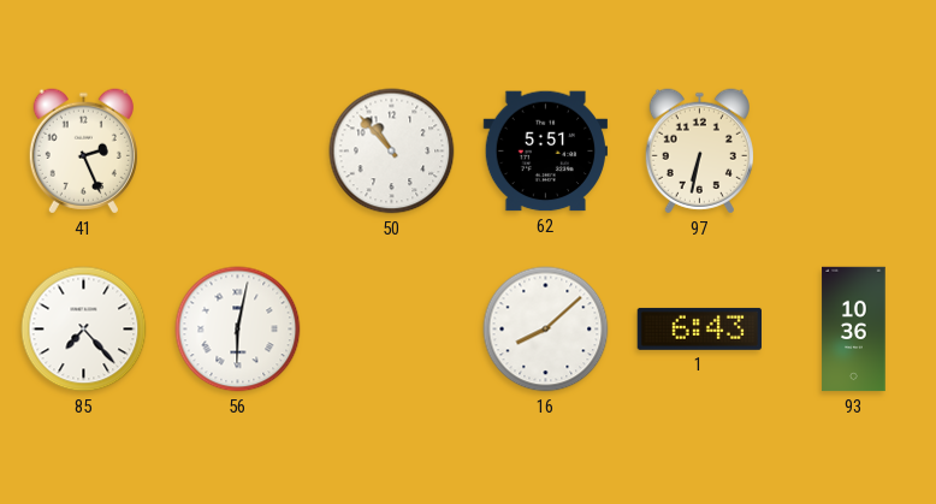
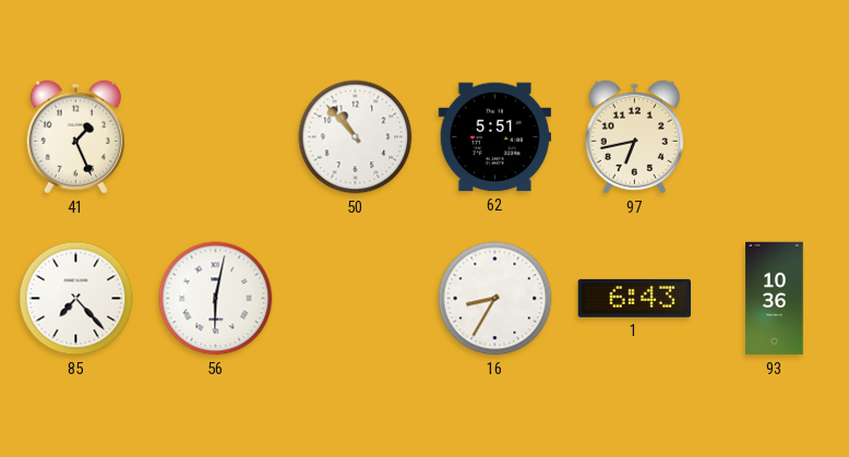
41: 2:26 -> 1:26 (75, 137)
97: 6:32 -> 6:43 (634, 137)
16: 8:08 -> 8:35 (495, 299)
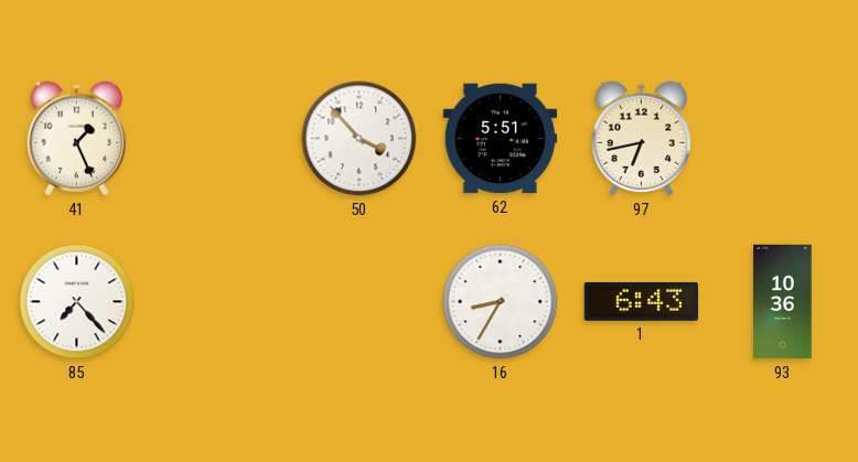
50: 10:53 -> 3:53 (360, 139)
56: 6:02 -> none (216, 299)
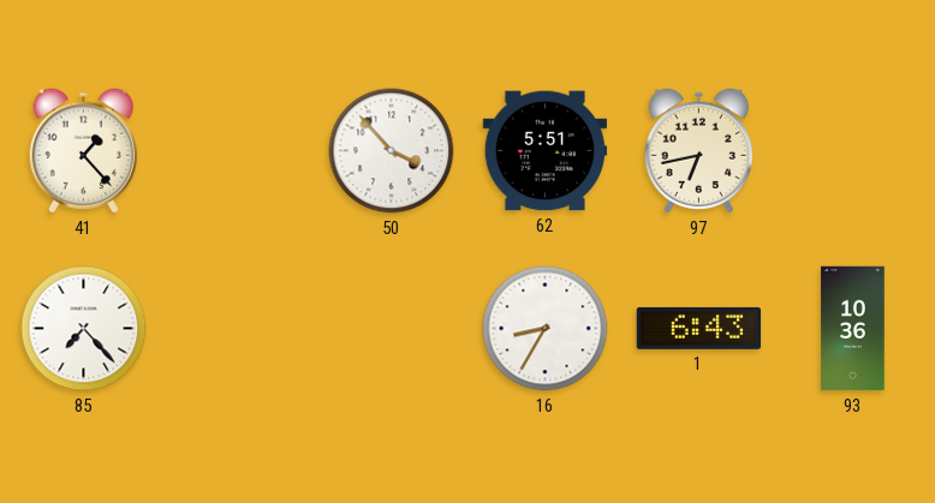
41: 1:26 -> 1:23 (83, 151)
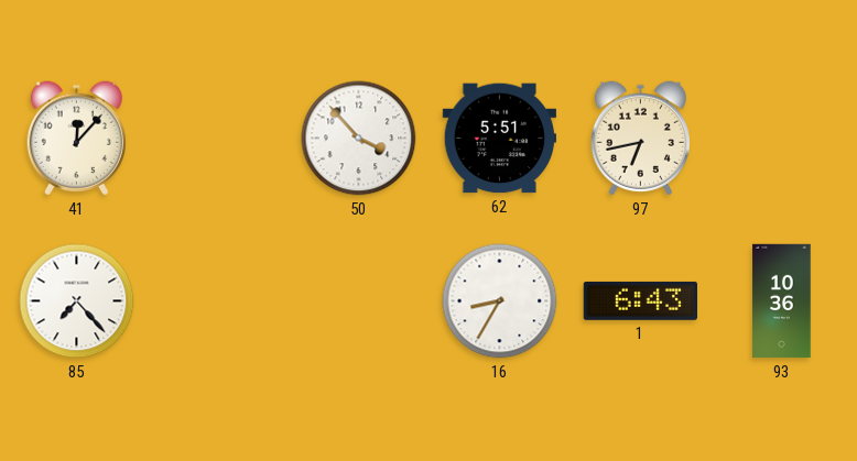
41: 1:23 -> 12:07 (76, 139)
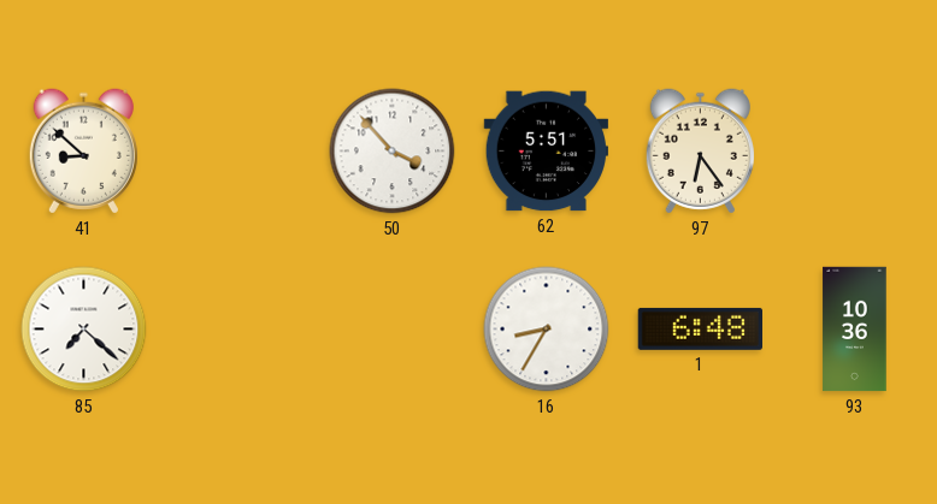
41: 12:07 -> 8:52 (83, 152)
97: 6:43 -> 6:24 (700, 152)
85: 7:23 -> 7:22 (84, 330)
1: 6:43 -> 6:48 (700, 328)
